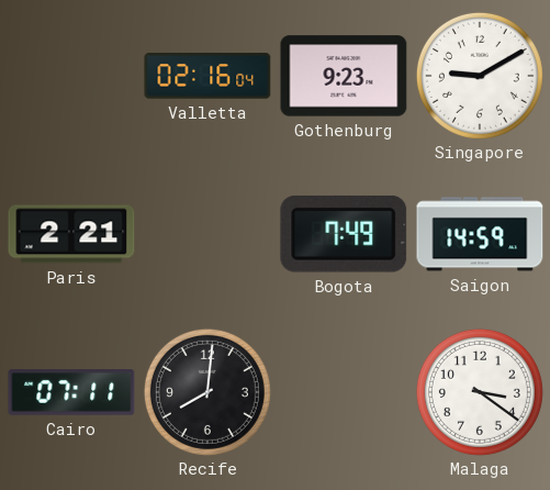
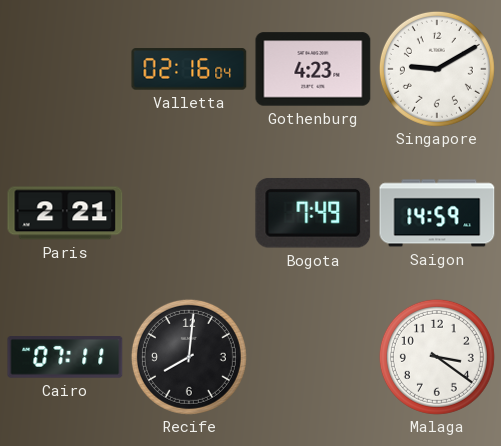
Gothenburg: 9:23 -> 4:23 (313, 69)
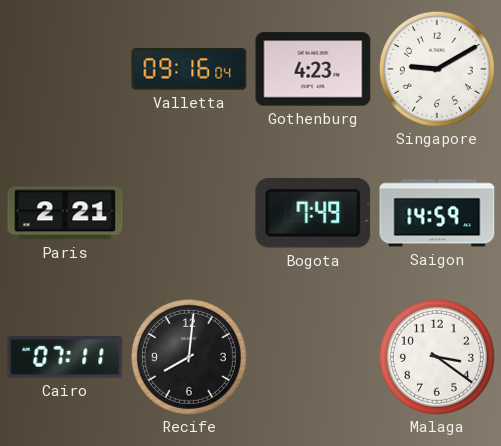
Valletta: 02:16 -> 09:16 (189, 69)
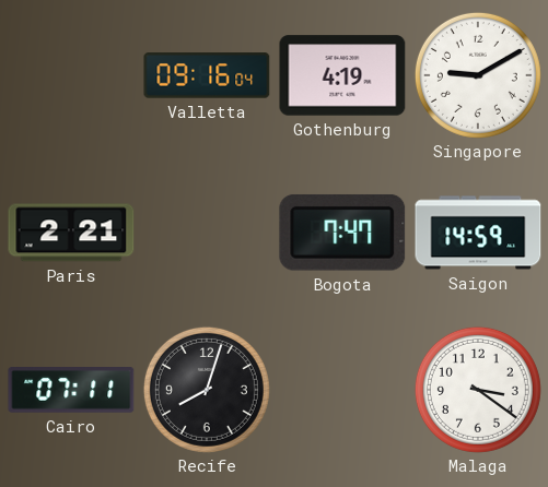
Gothenburg: 4:23 -> 4:19 (342, 75)
Bogota: 7:49 -> 7:47 (342, 233)
Recife: 8:01 -> 8:03 (207, 390)
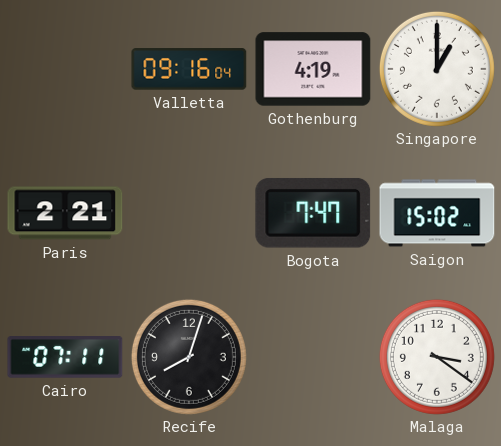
Singapore: 9:10 -> 1:00 (437, 69)
Saigon: 14:59 -> 15:02 (437, 213)
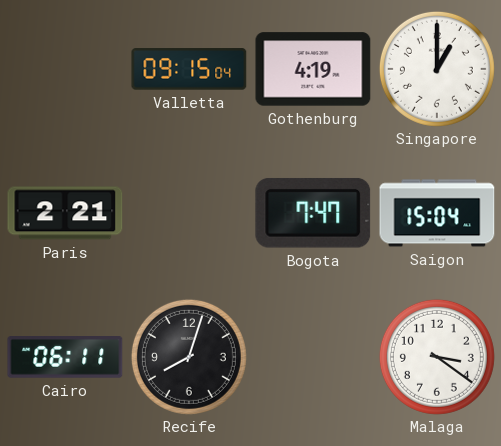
Valletta: 09:16 -> 09:15 (189, 69)
Saigon: 15:02 -> 15:04 (437, 213)
Cairo: 07:11 -> 06:11 (65, 358)
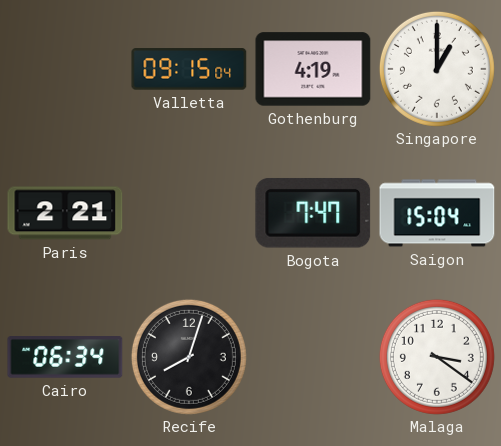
Cairo: 06:11 -> 06:34 (65, 358)
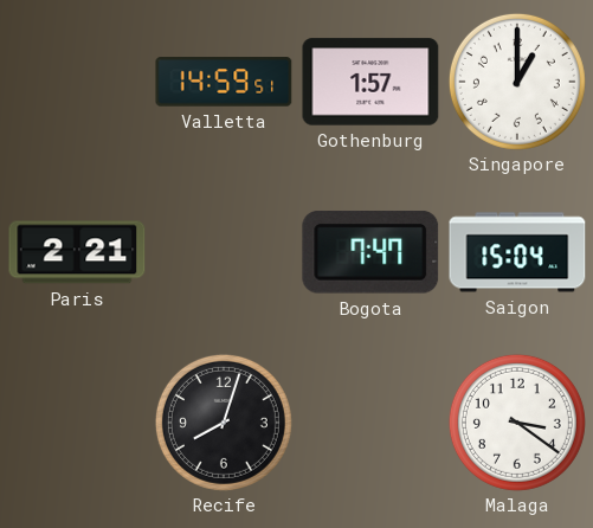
Valletta: 09:15 -> 14:59 (224, 82)
Gothenburg: 4:19 -> 1:57 (370, 82)
Cairo: 06:34 -> none (65, 358)
